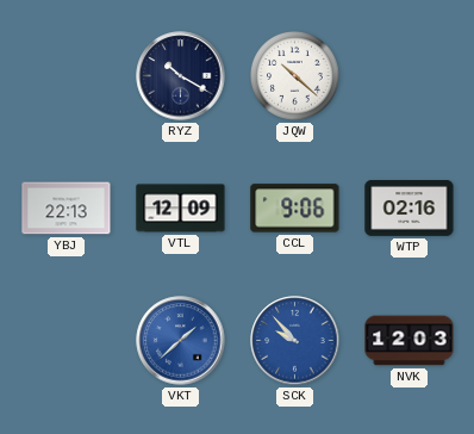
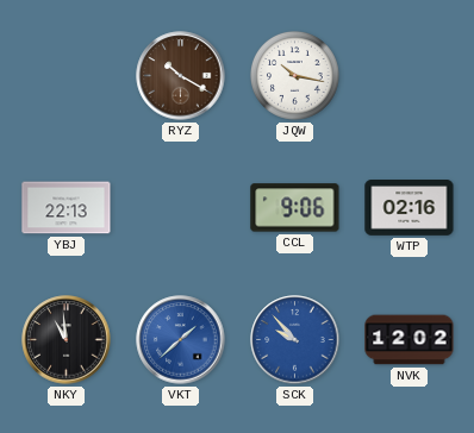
RYZ dial: navy -> brown (181, 76)
JQW: 10:22 -> 10:17 (295, 76)
VTL: 12:09 -> none (181, 209)
NKY: none -> 10:59 (67, 340)
NVK: 12:03 -> 12:02 (410, 340)
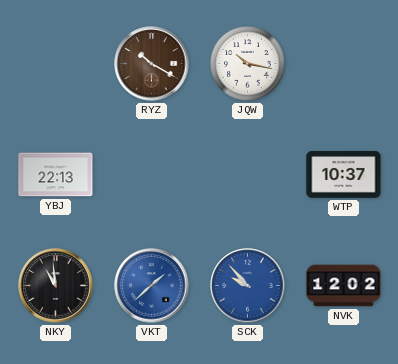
CCL: 9:06 -> none (295, 208)
WTP: 02:16 -> 10:37 (344, 175)
